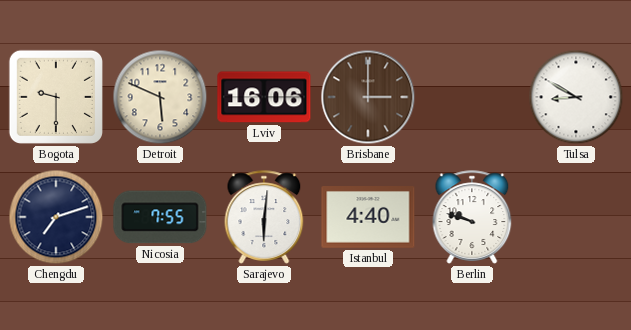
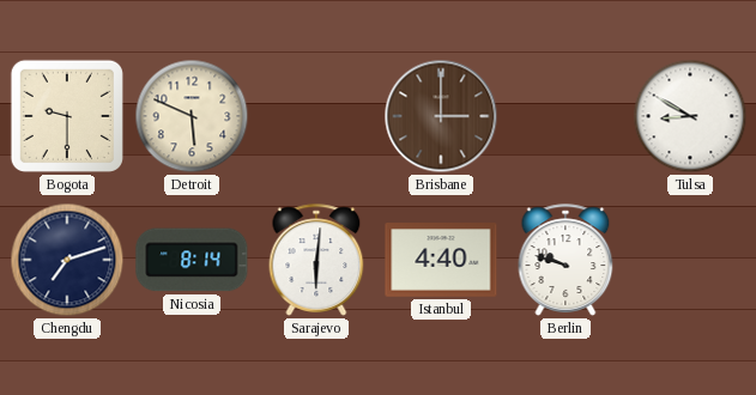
Lviv: 16:06 -> none (264, 97)
Nicosia: 7:55 -> 8:14 (192, 260)
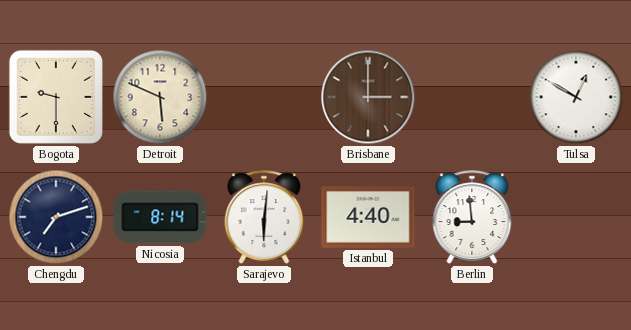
Tulsa: 8:50 -> 12:50 (576, 97)
Berlin: 9:48 -> 8:59 (472, 217)
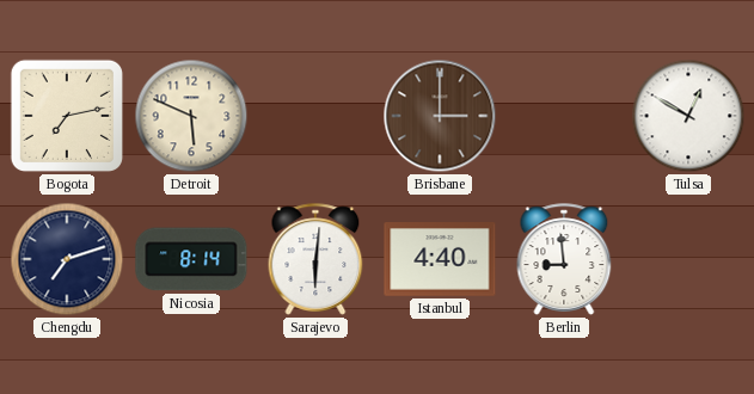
Bogota: 9:30 -> 7:13 (67, 116)
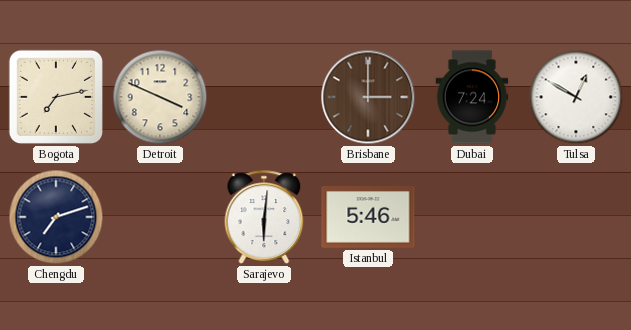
Detroit: 5:49 -> 3:49 (160, 97)
Dubai: none -> 7:24 (472, 97)
Nicosia: 8:14 -> none (191, 259)
Istanbul: 4:40 -> 5:46 (368, 218)
Berlin: 8:59 -> none (564, 259)
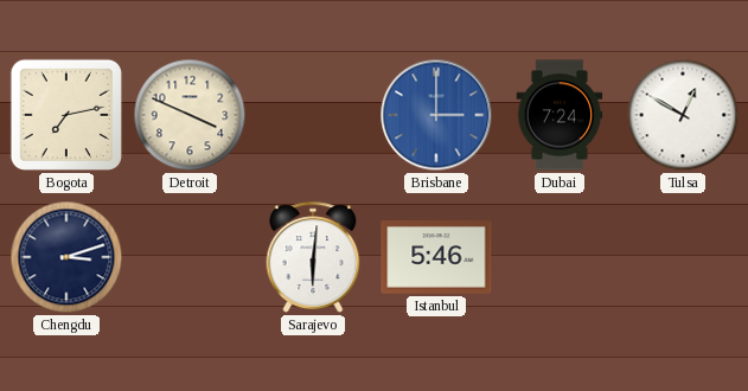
Brisbane dial: brown -> blue (436, 115)
Chengdu: 7:12 -> 3:12 (66, 257)
